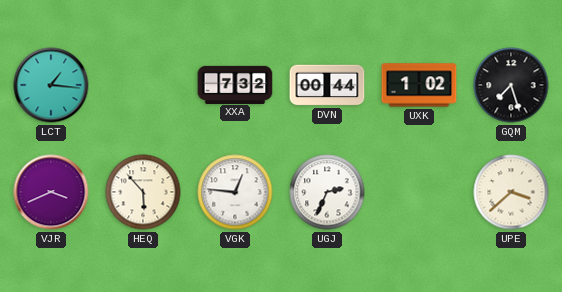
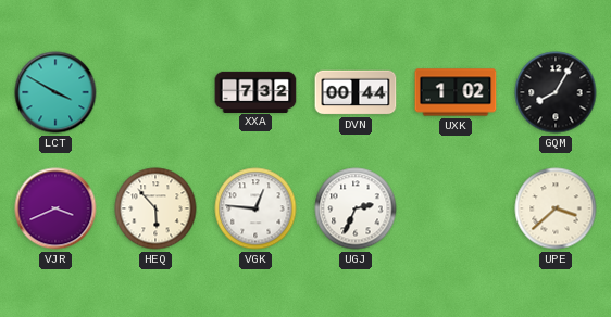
LCT: 1:16 -> 3:50 (55, 92)
GQM: 7:27 -> 8:05 (556, 92)
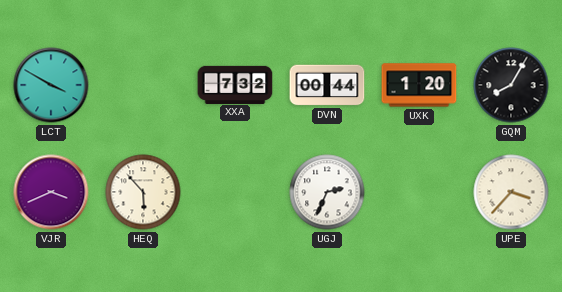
UXK: 1:02 -> 1:20 (419, 85)
VGK: 12:46 -> none (255, 208)
UPE: 3:38 -> 3:37 (511, 192)
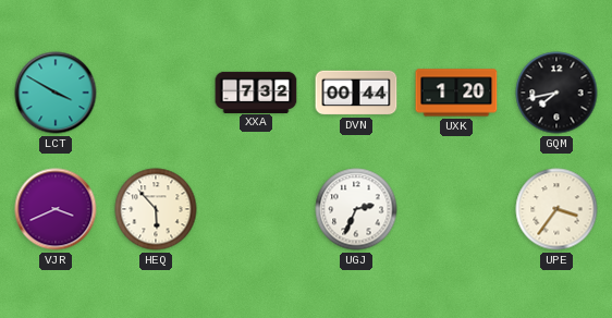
GQM: 8:05 -> 7:43 (556, 93)
UPE: 3:37 -> 3:36 (556, 209)
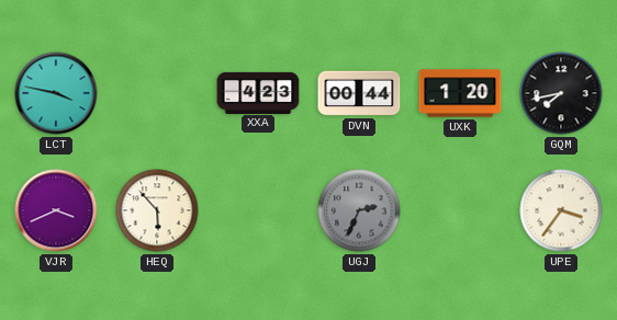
LCT: 3:50 -> 3:47 (56, 93)
XXA: 7:32 -> 4:23 (258, 92)
UGJ dial: white -> grey (359, 210)
